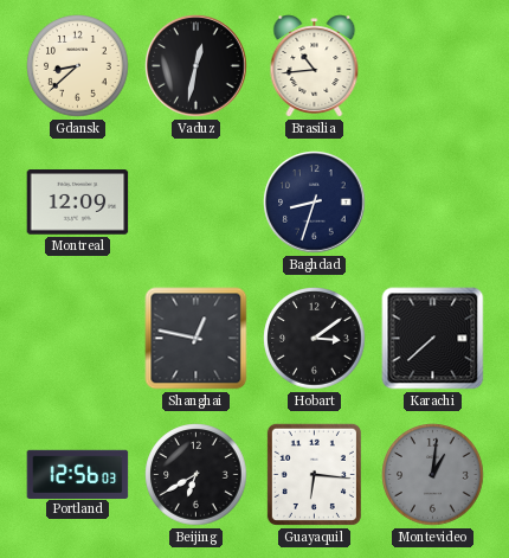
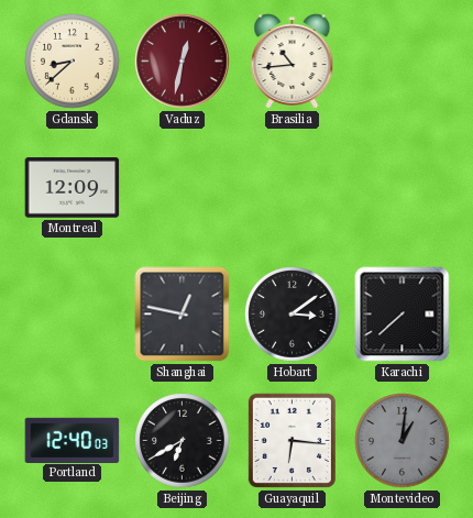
Vaduz dial: black -> burgundy (183, 62)
Baghdad: 8:33 -> none (315, 203)
Portland: 12:56 -> 12:40 (73, 440)
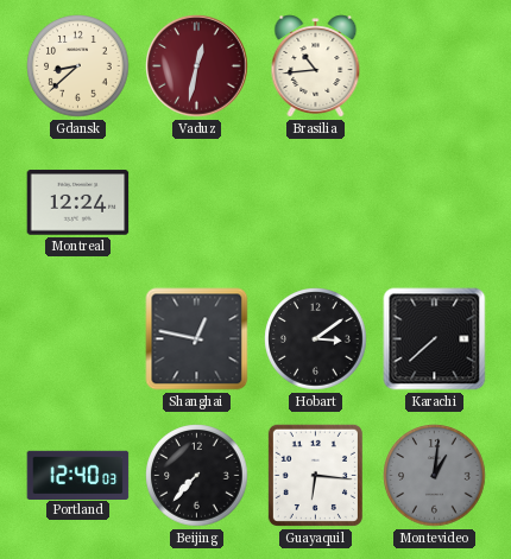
Montreal: 12:09 -> 12:24 (78, 203)
Beijing: 6:40 -> 7:37 (197, 476)
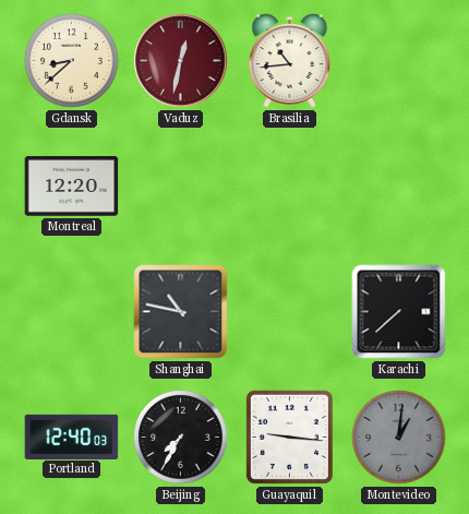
Montreal: 12:24 -> 12:20 (72, 187)
Shanghai: 12:47 -> 10:47 (181, 312)
Hobart: 3:09 -> none (316, 339)
Beijing: 7:37 -> 7:35 (181, 438)
Guayaquil: 6:16 -> 9:16 (289, 437)
